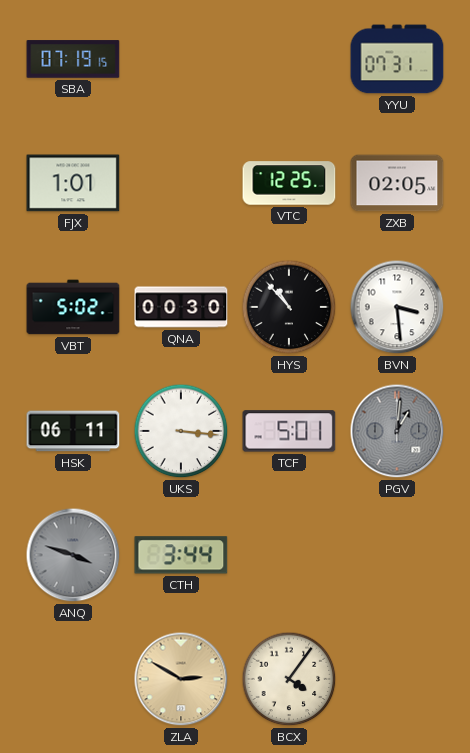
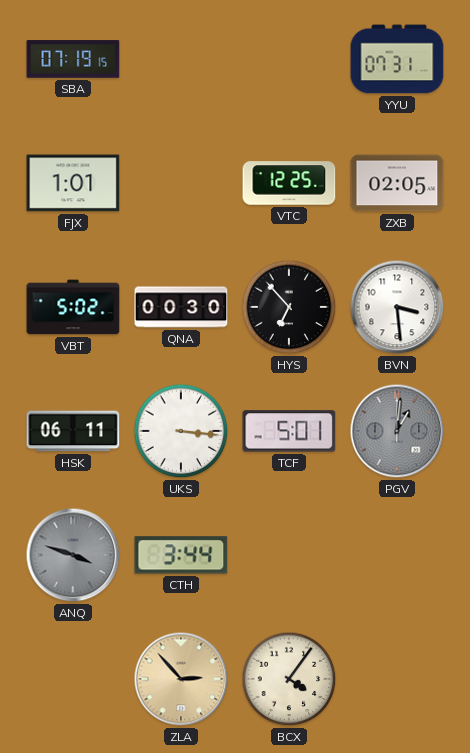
HYS: 10:53 -> 6:53 (289, 307)
ZLA: 2:50 -> 2:53 (181, 679)
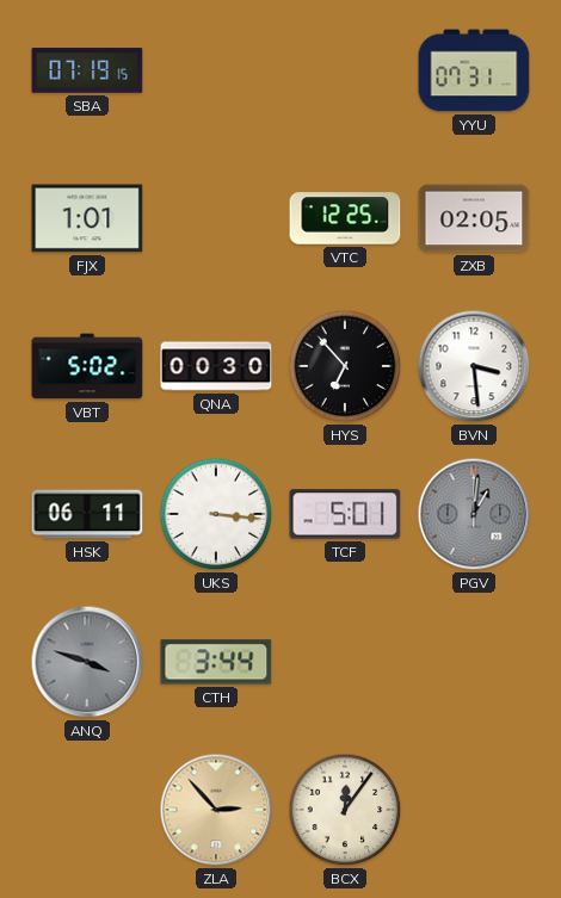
BCX: 4:06 -> 12:06 (345, 810)
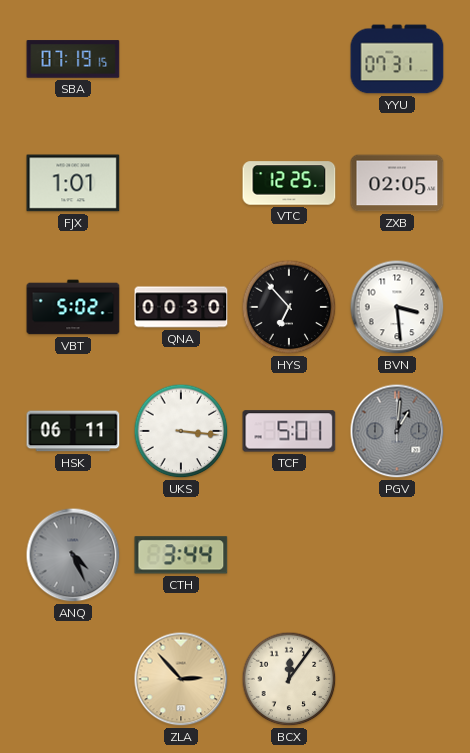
ANQ: 3:48 -> 4:26 (73, 555)
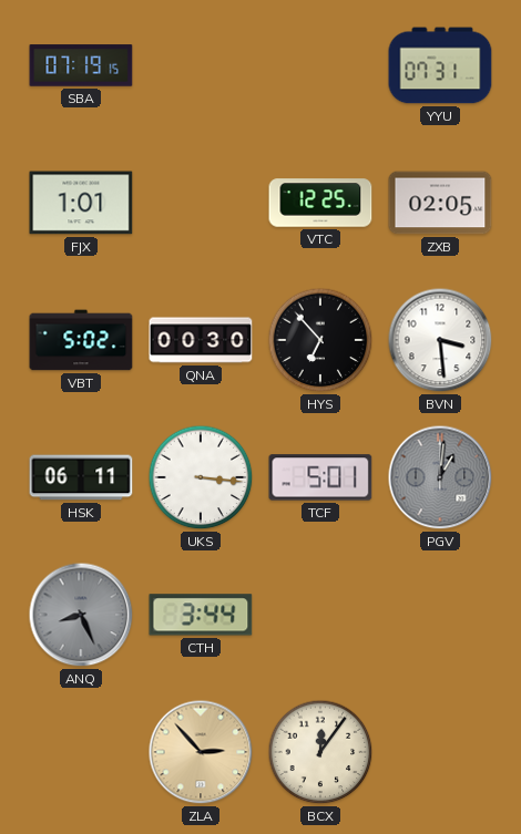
ANQ: 4:26 -> 8:26 (81, 615)
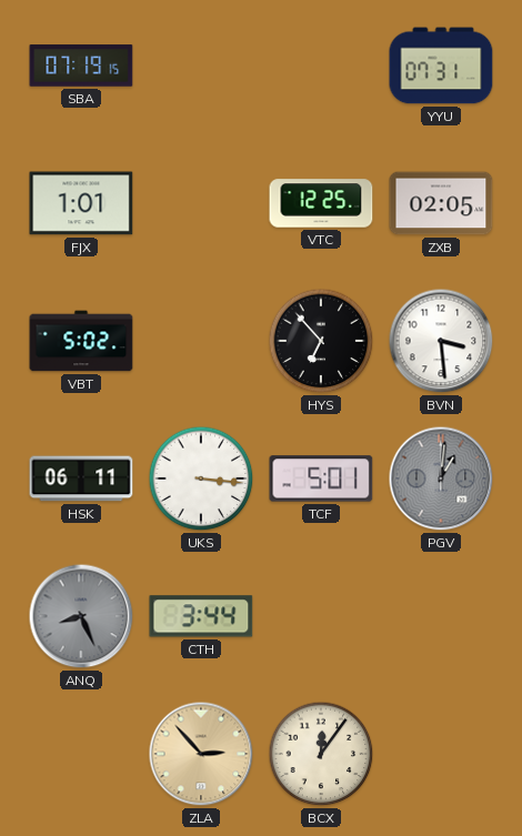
QNA: 00:30 -> none (201, 340)
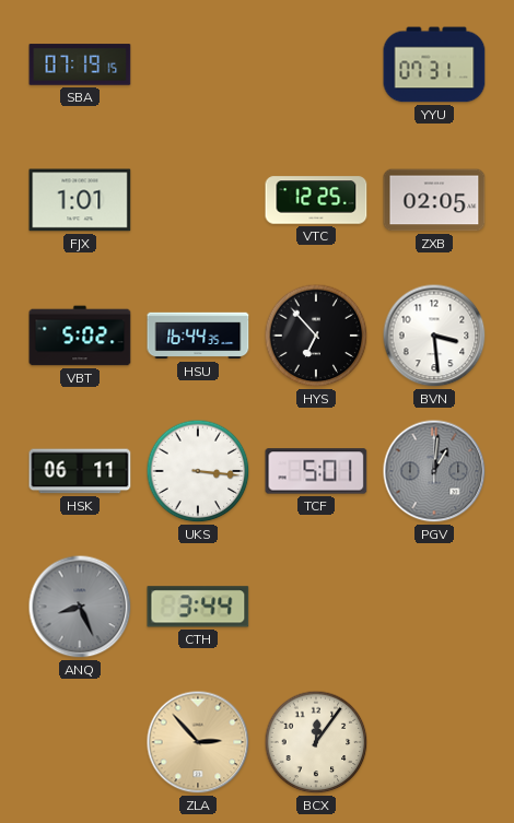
HSU: none -> 16:44 (198, 336)
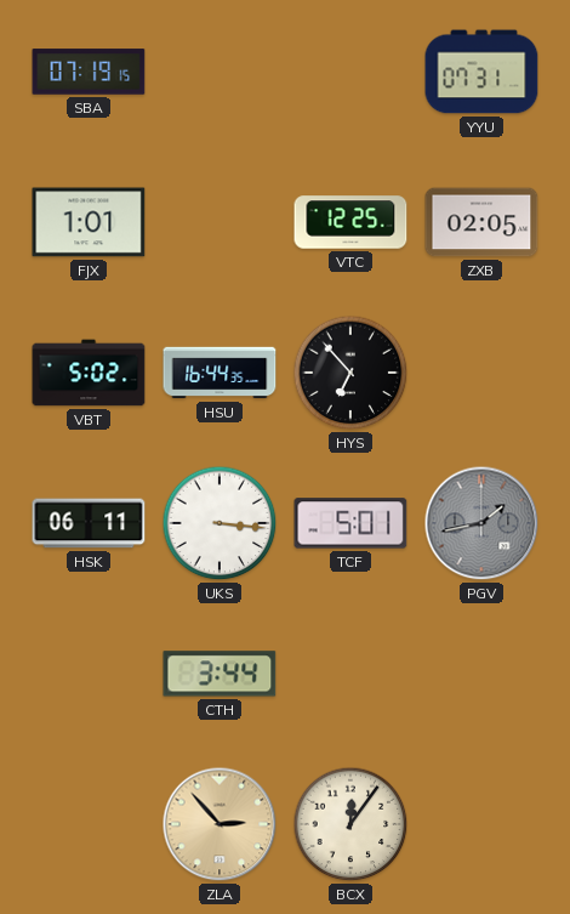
BVN: 3:29 -> none (434, 336)
PGV: 1:01 -> 1:43 (481, 523)
ANQ: 8:26 -> none (80, 607)
